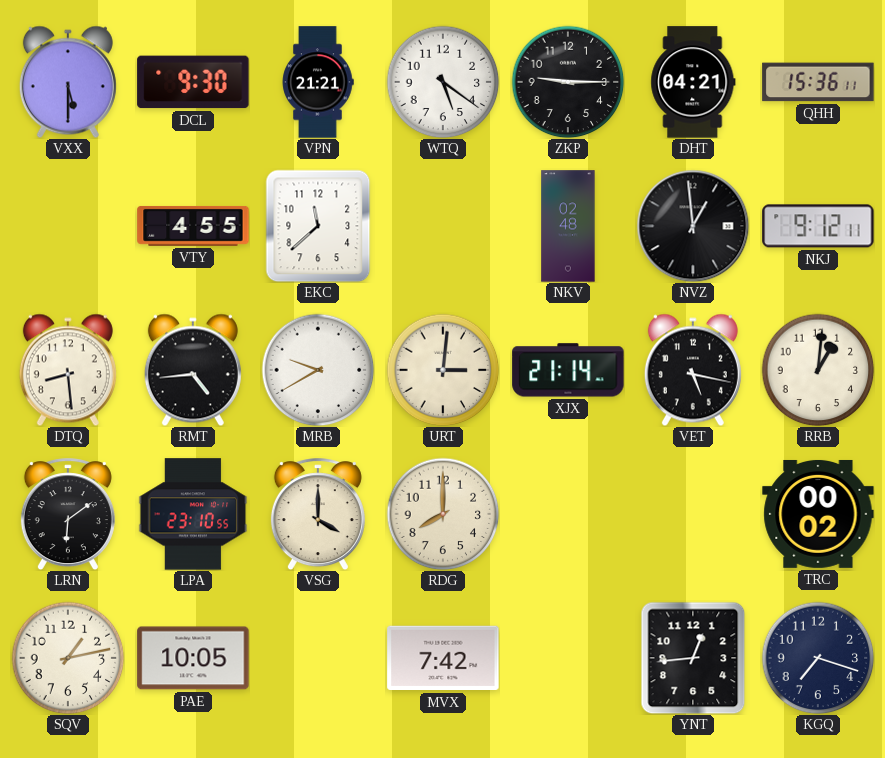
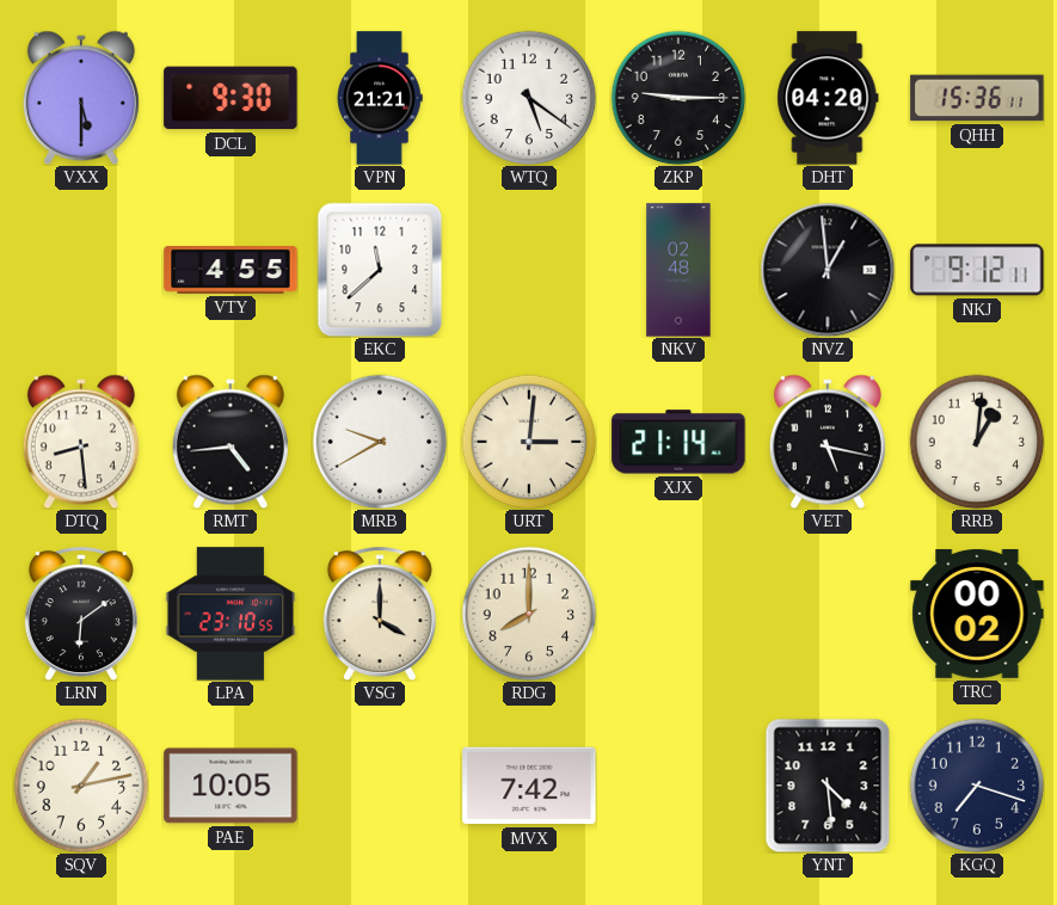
DHT: 04:21 -> 04:20 (828, 98)
YNT: 12:44 -> 4:29 (828, 786)
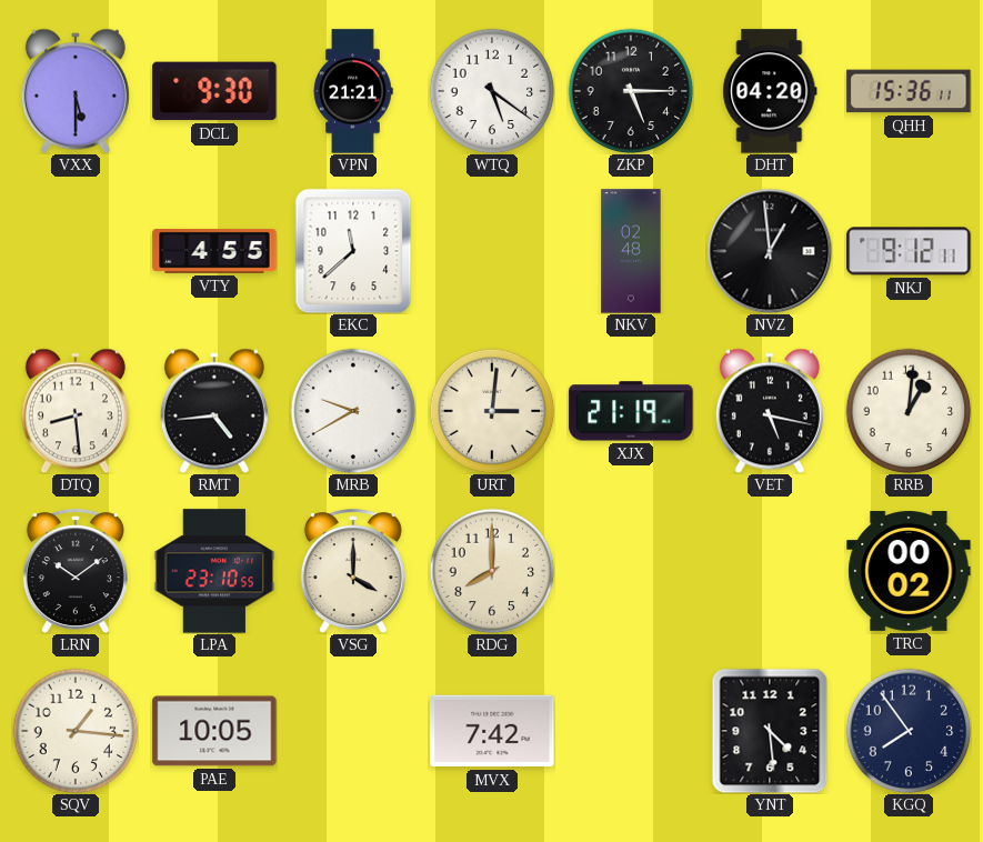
ZKP: 9:15 -> 5:15 (631, 91)
XJX: 21:14 -> 21:19 (631, 411)
LRN: 6:09 -> 10:09 (76, 571)
SQV: 1:13 -> 1:16 (76, 731)
KGQ: 7:18 -> 7:54 (909, 731)
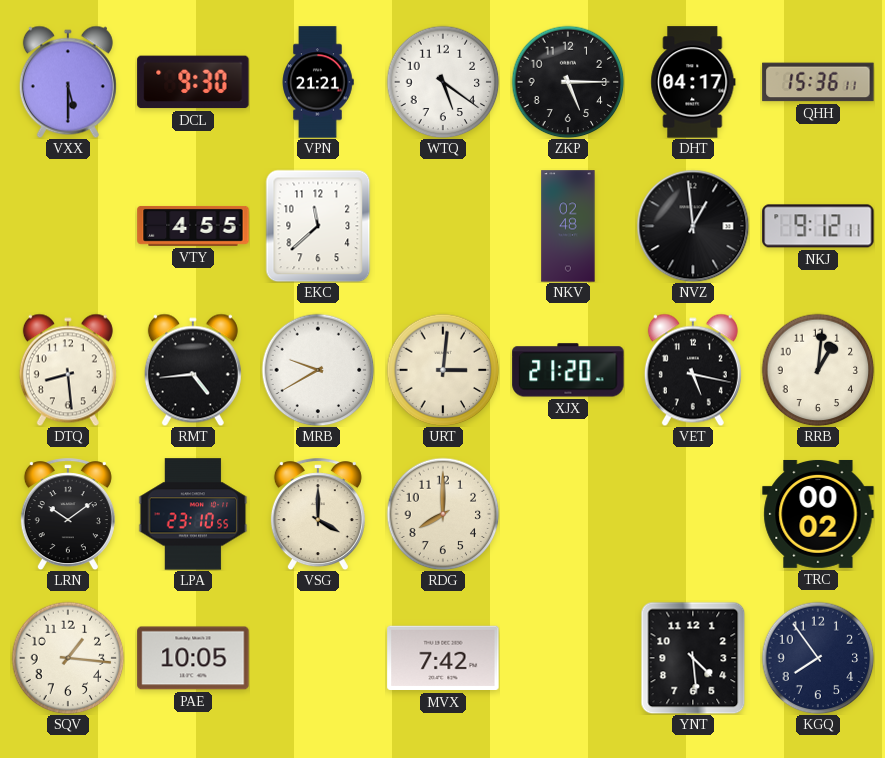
DHT: 04:20 -> 04:17 (693, 82)
XJX: 21:19 -> 21:20 (568, 370)
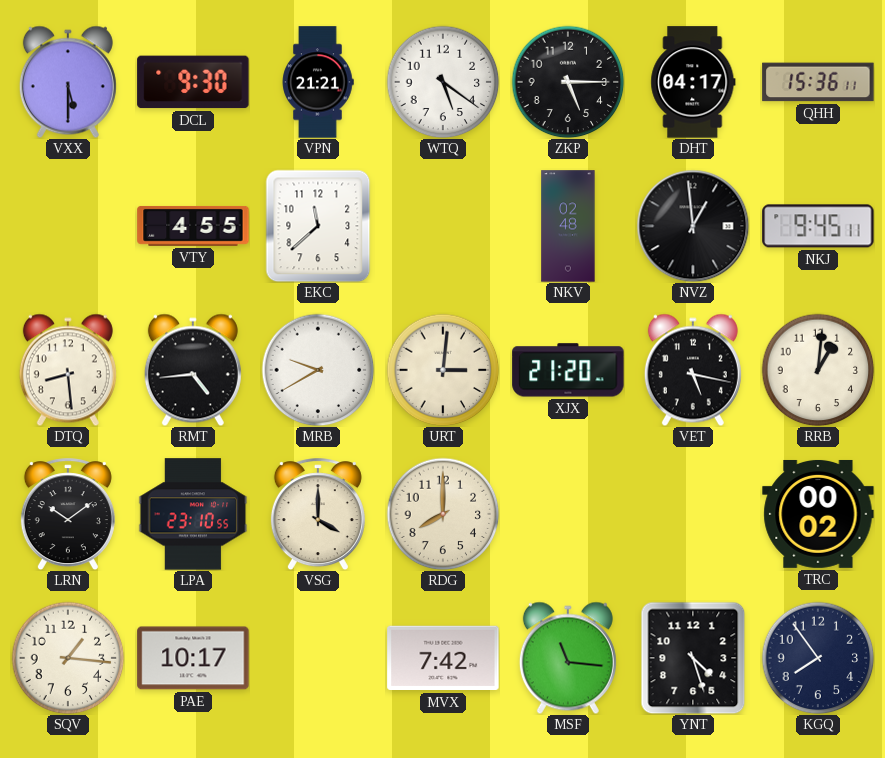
NKJ: 9:12 -> 9:45 (818, 226)
PAE: 10:05 -> 10:17 (193, 658)
MSF: none -> 11:16 (568, 658)
YNT: 4:29 -> 4:27 (693, 658)
